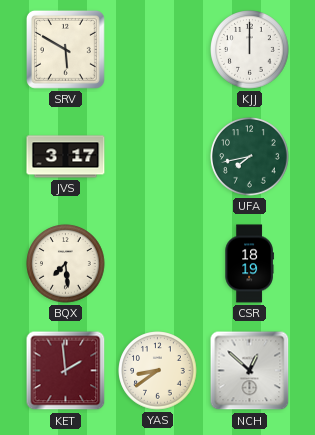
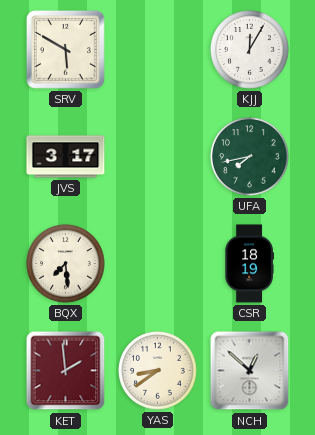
KJJ: 12:00 -> 12:05 (250, 50)
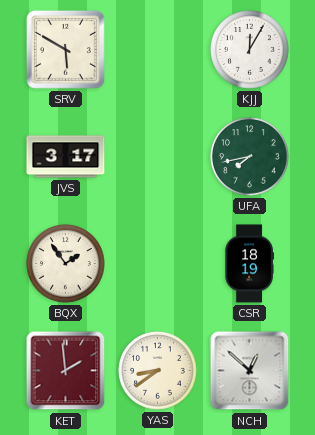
BQX: 7:29 -> 1:54 (66, 264)
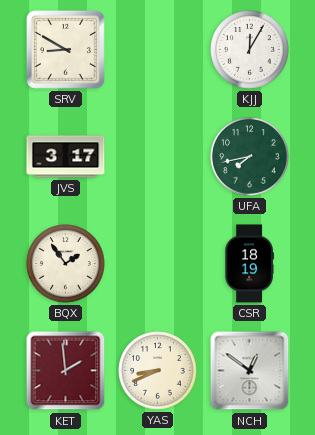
SRV: 5:50 -> 8:50 (65, 49)
YAS: 8:39 -> 8:41 (158, 371)
NCH: 12:52 -> 12:51 (250, 371)
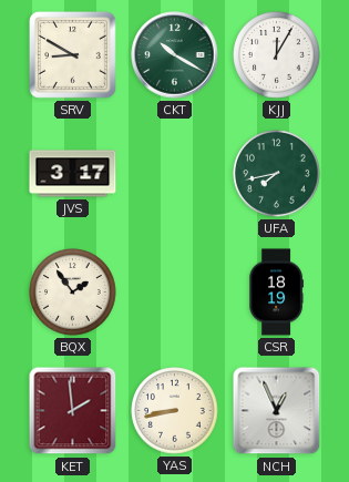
CKT: none -> 10:20 (175, 55)
YAS: 8:41 -> 8:43 (175, 411)
NCH: 12:51 -> 12:56 (277, 411)
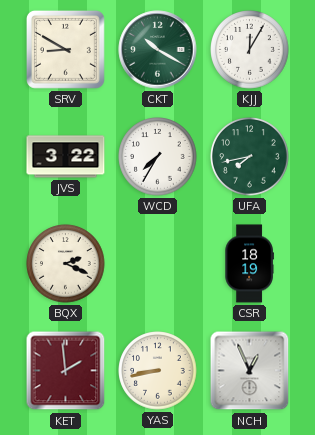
JVS: 3:17 -> 3:22 (66, 157)
WCD: none -> 7:35 (158, 157)
BQX: 1:54 -> 2:19 (66, 264)
